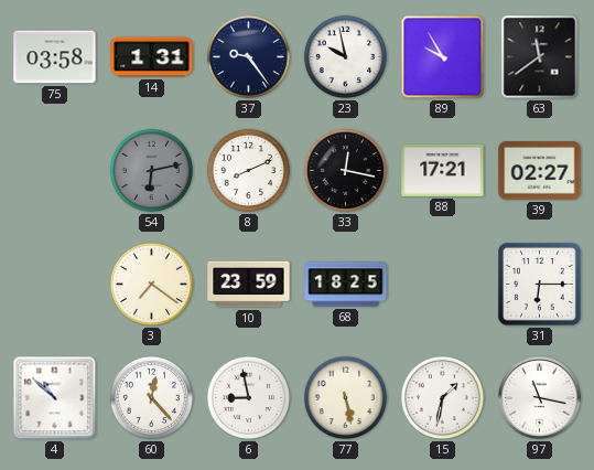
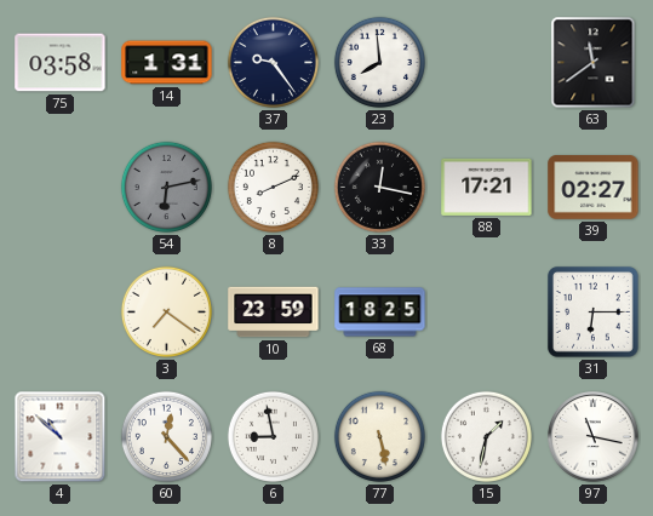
23: 9:58 -> 7:59 (379, 62)
89: 9:55 -> none (443, 57)
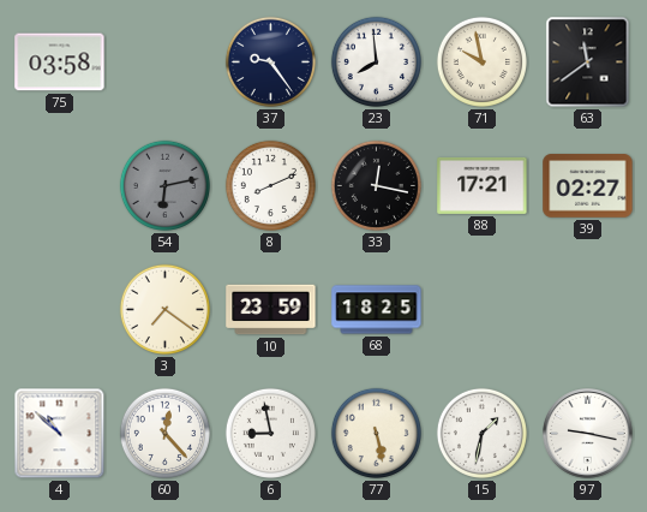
14: 1:31 -> none (167, 63)
71: none -> 9:58 (481, 61)
31: 6:15 -> none (594, 313)
97: 11:17 -> 9:17 (588, 434)
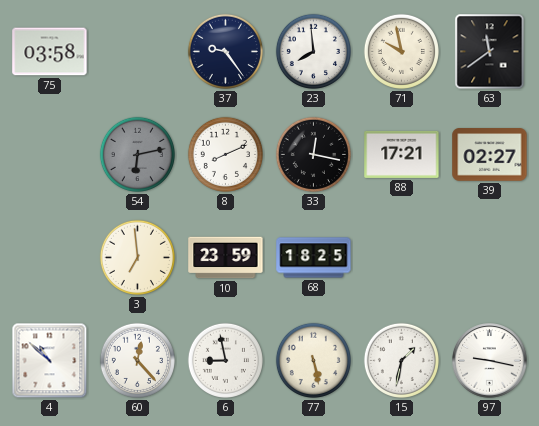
3: 7:21 -> 6:59 (137, 257)
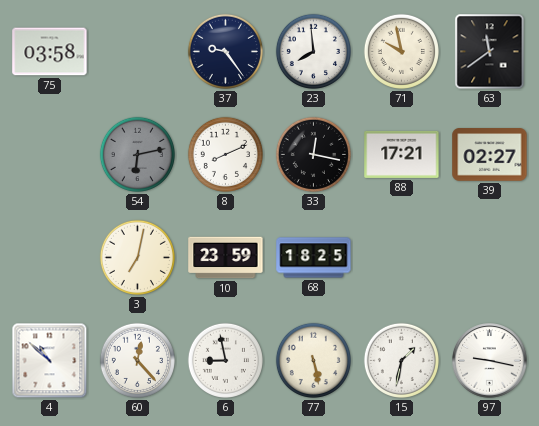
3: 6:59 -> 7:02 (137, 257)
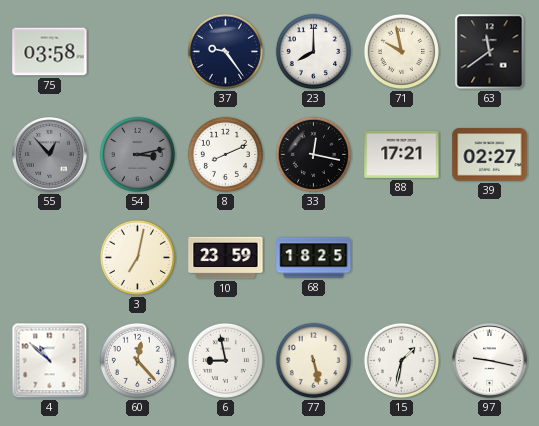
23: 7:59 -> 8:00 (313, 51)
55: none -> 12:53 (50, 155)
54: 6:13 -> 3:13 (137, 154)
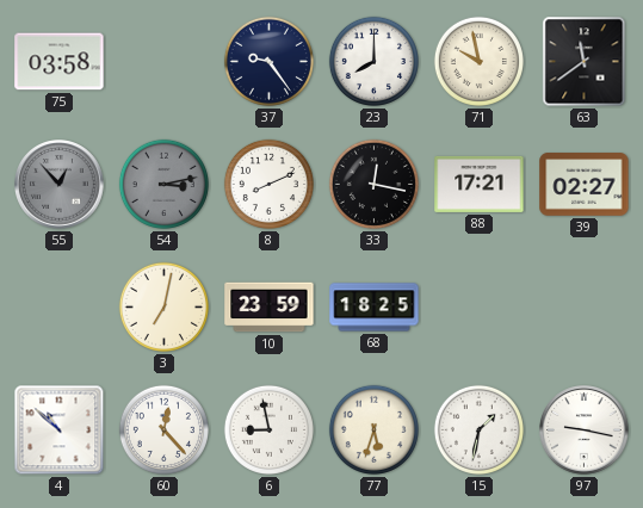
77: 5:28 -> 5:33 (373, 429)
